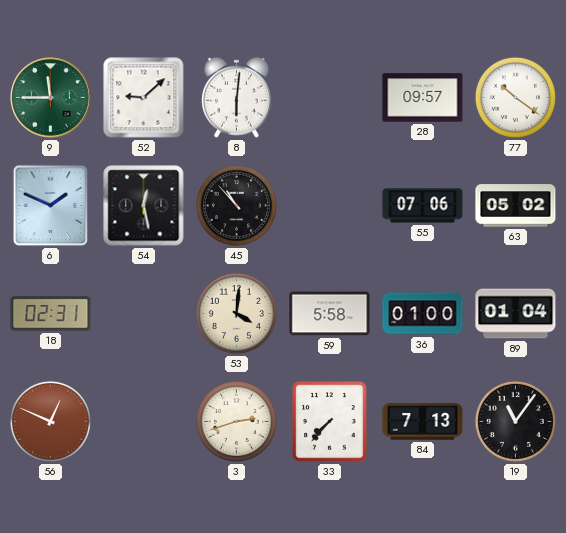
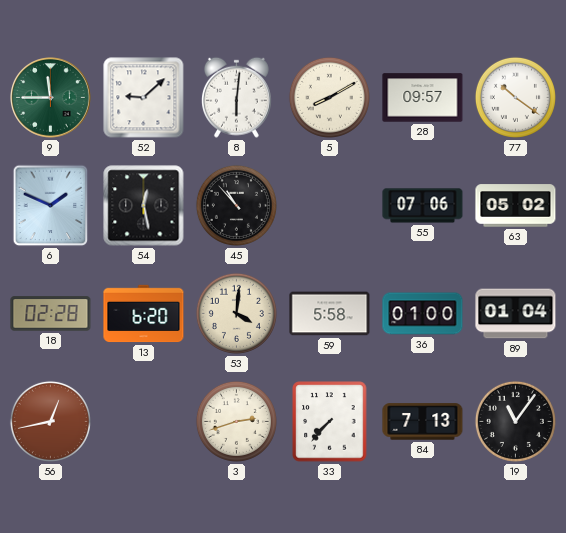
5: none -> 8:10 (329, 97)
18: 02:31 -> 02:28 (51, 314)
13: none -> 6:20 (144, 314)
56: 12:49 -> 12:43 (50, 421)
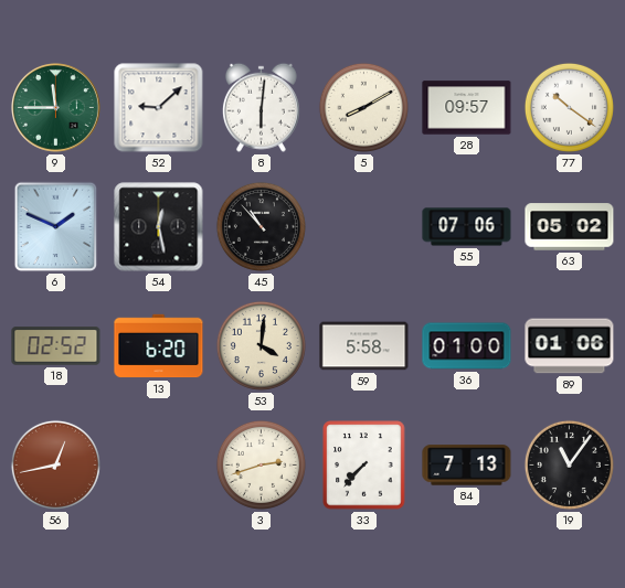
18: 02:28 -> 02:52 (56, 346)
89: 01:04 -> 01:06 (570, 346)
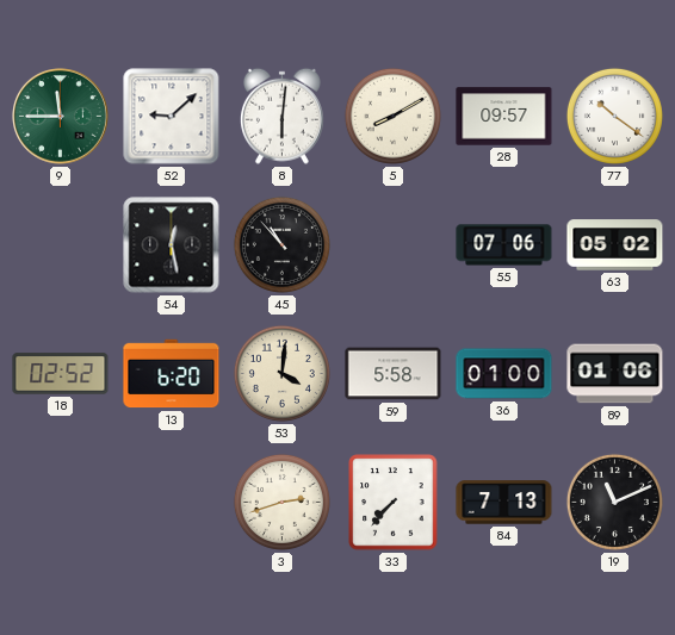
6: 1:49 -> none (56, 227)
56: 12:43 -> none (55, 464)
19: 11:06 -> 11:11 (614, 502)
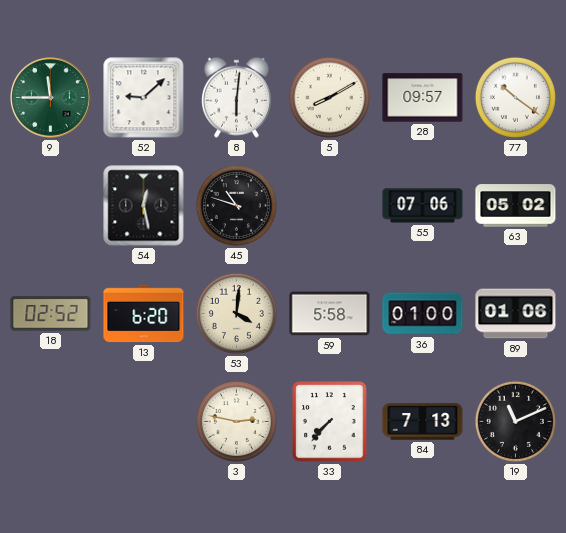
45: 10:53 -> 10:48 (236, 205)
3: 2:42 -> 2:47 (236, 421)
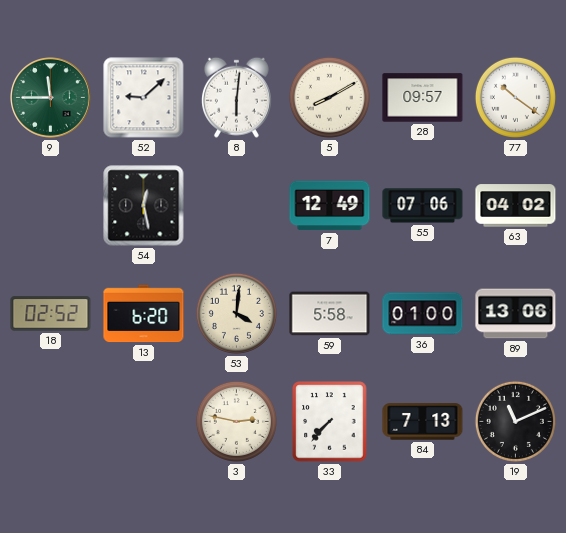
45: 10:48 -> none (236, 205)
7: none -> 12:49 (330, 206)
63: 05:02 -> 04:02 (516, 206)
89: 01:06 -> 13:06 (516, 314)
